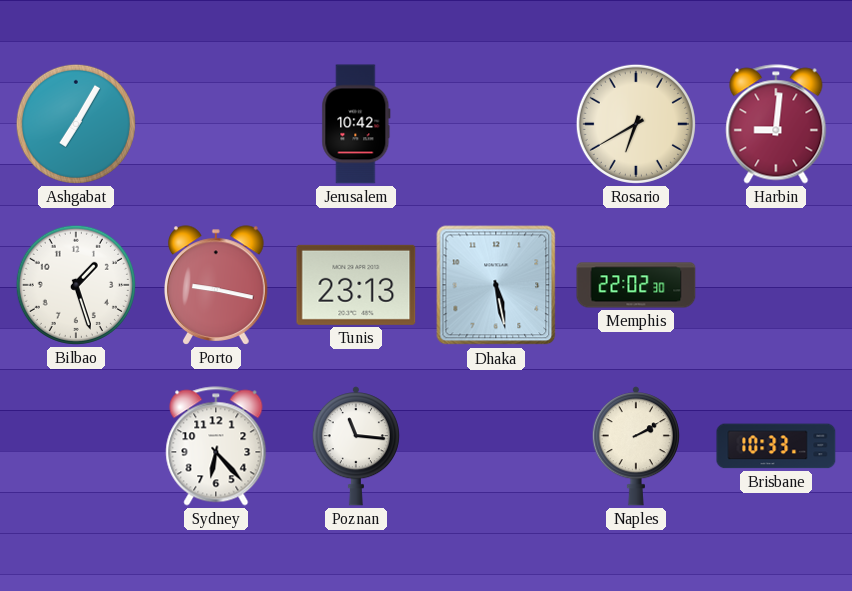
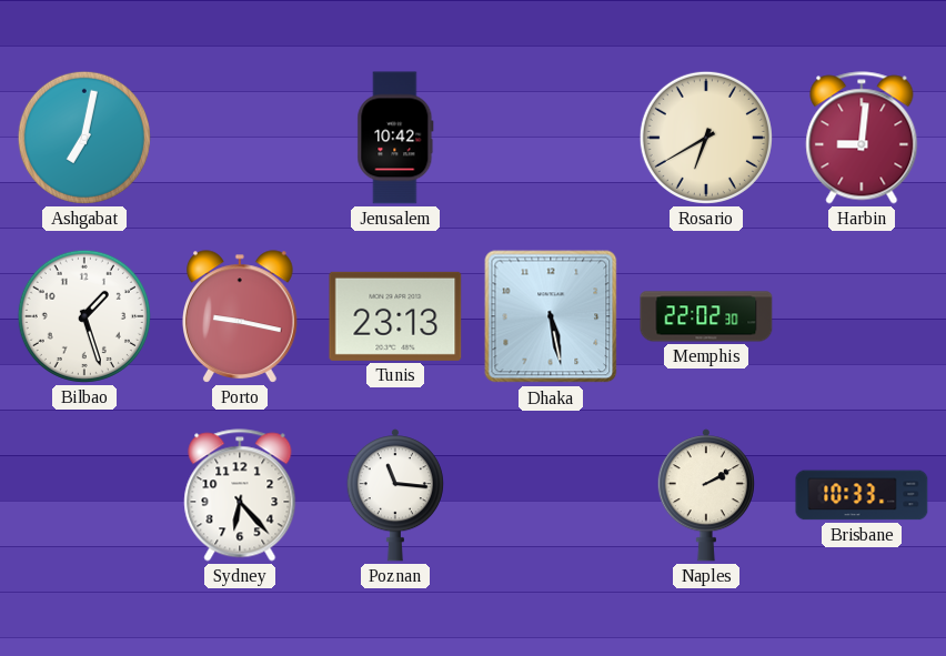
Ashgabat: 7:05 -> 7:02 (84, 138)
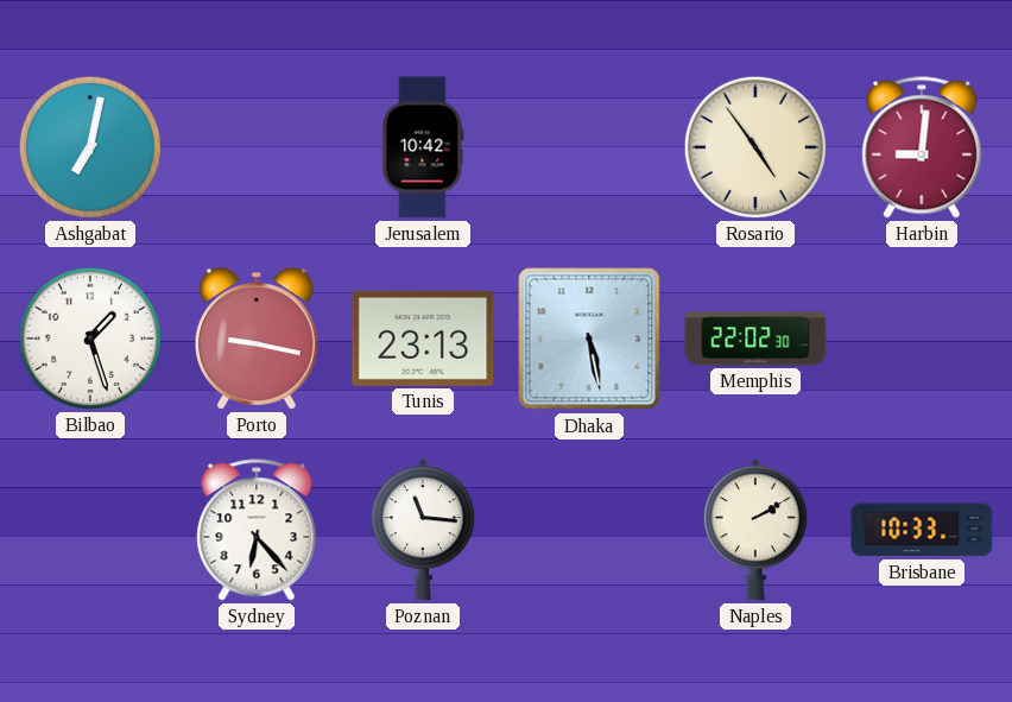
Rosario: 6:40 -> 4:54 (755, 147)
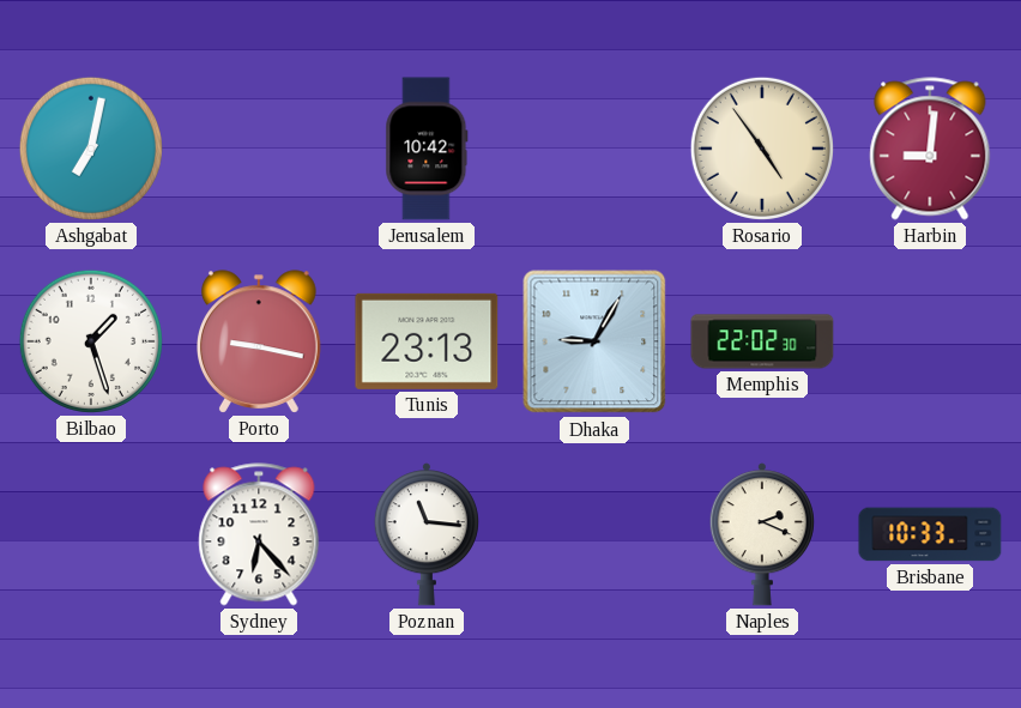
Dhaka: 5:28 -> 9:05 (594, 341)
Naples: 2:10 -> 2:19 (762, 534)
